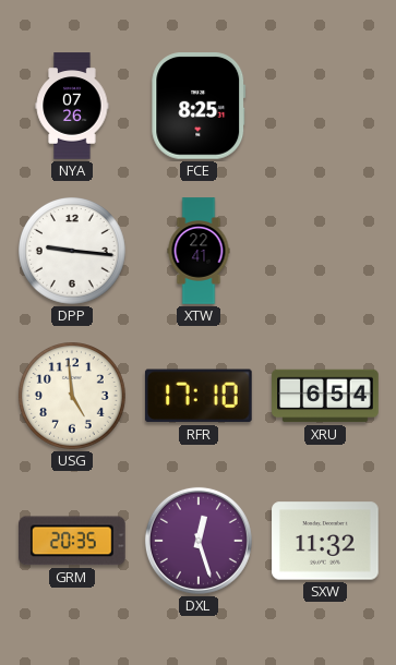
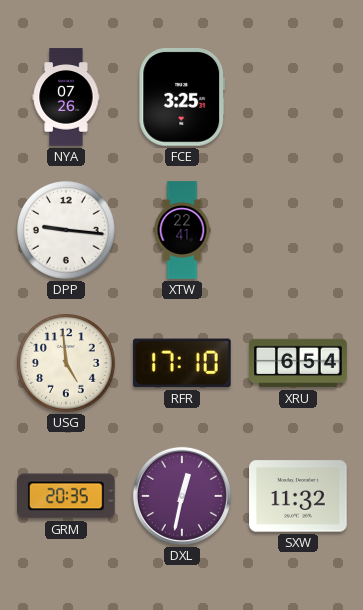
FCE: 8:25 -> 3:25 (182, 98)
DXL: 12:27 -> 12:32 (182, 496)
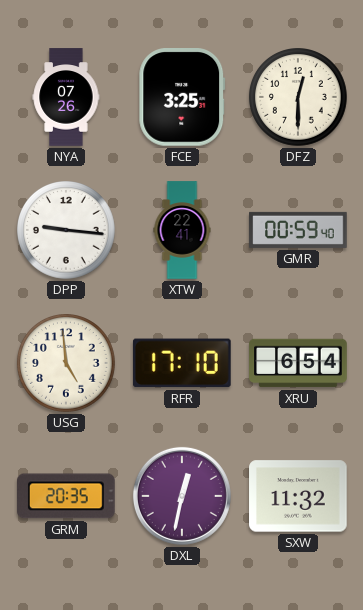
DFZ: none -> 12:30 (299, 98)
GMR: none -> 00:59 (298, 230)
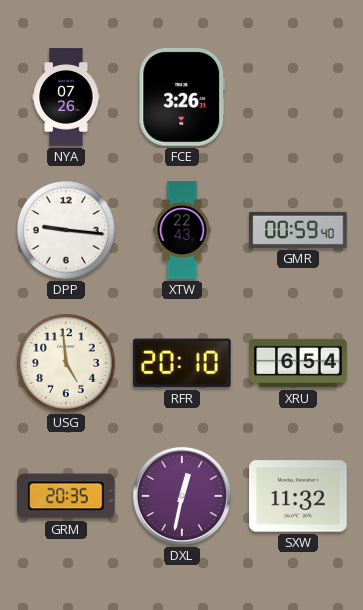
FCE: 3:25 -> 3:26 (182, 98)
DFZ: 12:30 -> none (299, 98)
XTW: 22:41 -> 22:43 (182, 230)
RFR: 17:10 -> 20:10 (182, 363)
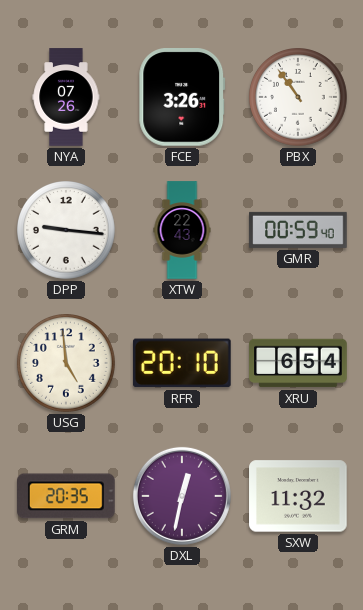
PBX: none -> 10:54 (299, 98)
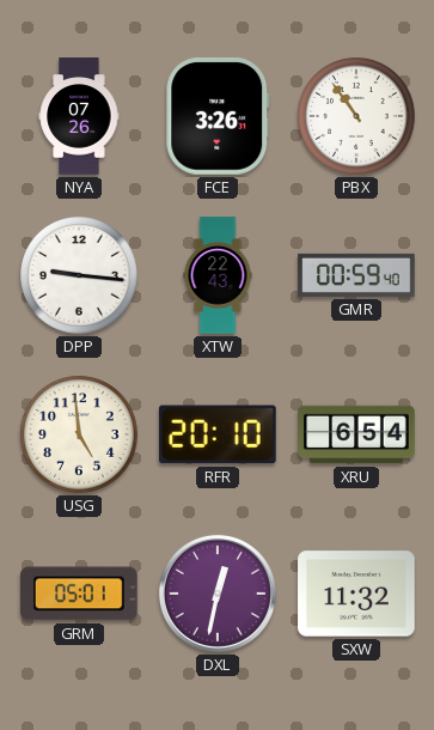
GRM: 20:35 -> 05:01 (80, 594)
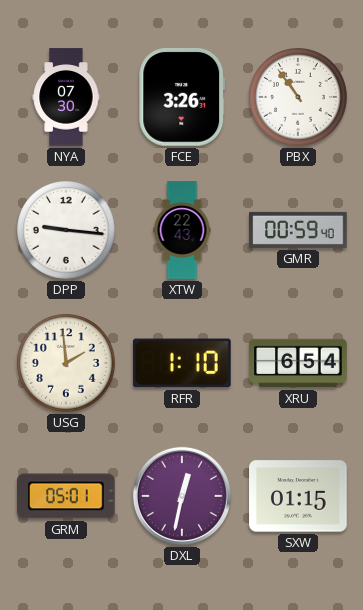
NYA: 07:26 -> 07:30 (66, 97)
USG: 4:59 -> 1:59 (67, 364)
RFR: 20:10 -> 1:10 (182, 363)
SXW: 11:32 -> 01:15 (298, 496)
